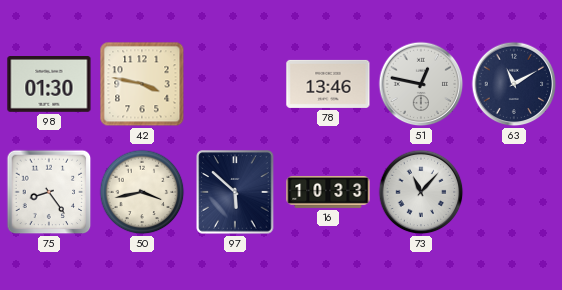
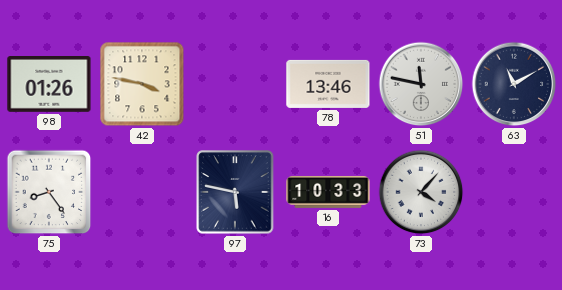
98: 01:30 -> 01:26 (49, 85)
51: 12:47 -> 11:47 (421, 84)
50: 3:43 -> none (142, 192)
97: 5:52 -> 5:47 (235, 192)
73: 11:07 -> 4:07 (421, 192)
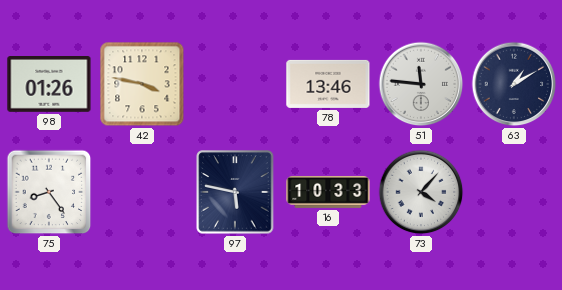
51: 11:47 -> 11:46 (421, 84)
63: 11:10 -> 1:10 (514, 84)
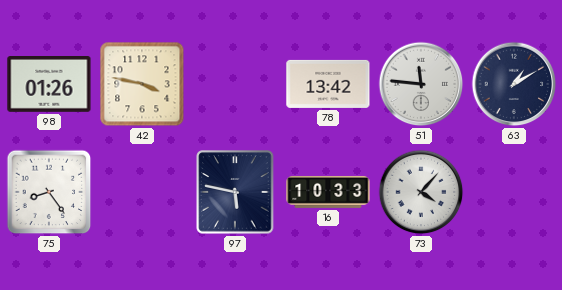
78: 13:46 -> 13:42 (328, 84)
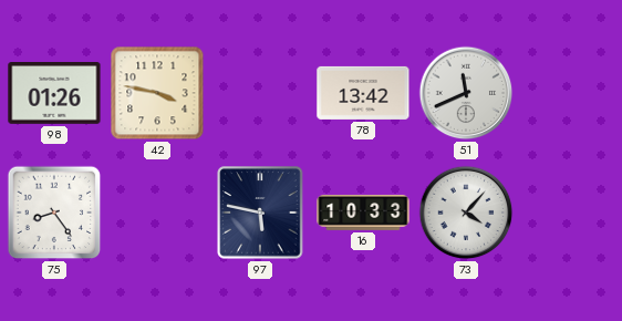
51: 11:46 -> 11:41 (466, 93)
63: 1:10 -> none (514, 84)
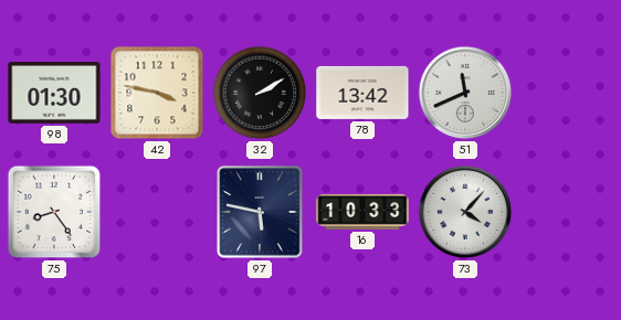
98: 01:26 -> 01:30 (54, 94)
32: none -> 2:10 (260, 93)
